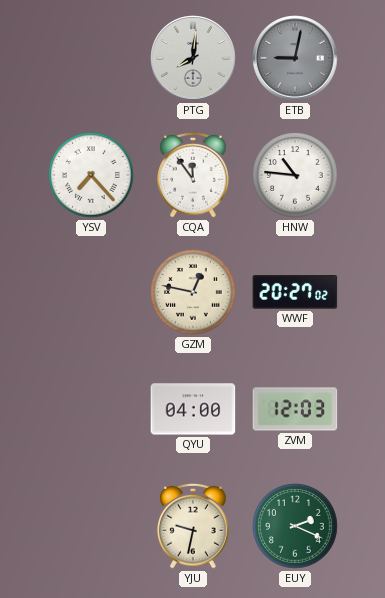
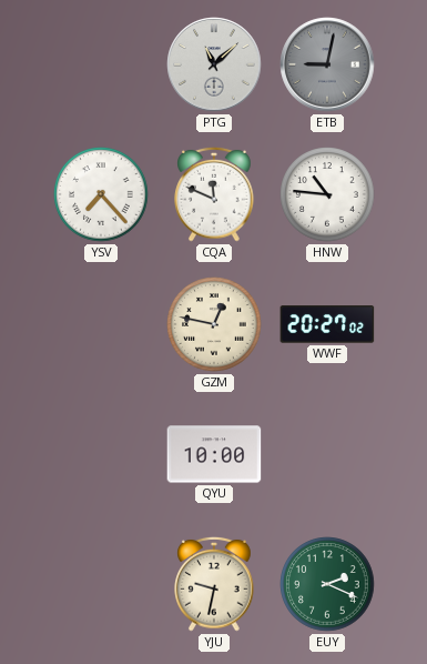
PTG: 8:01 -> 11:08 (214, 64)
CQA: 11:54 -> 11:49 (214, 194)
QYU: 04:00 -> 10:00 (214, 454)
ZVM: 12:03 -> none (295, 409)
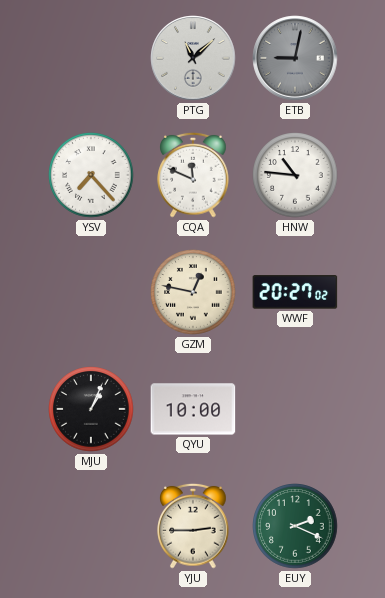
MJU: none -> 1:04 (91, 409)
YJU: 9:32 -> 2:45 (193, 526)
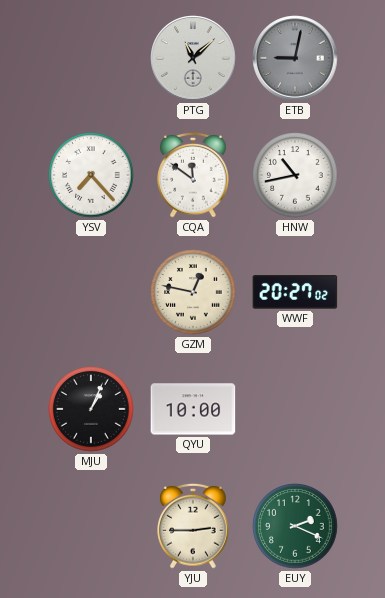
CQA: 11:49 -> 11:51 (193, 175)
HNW: 10:46 -> 10:43 (295, 175)
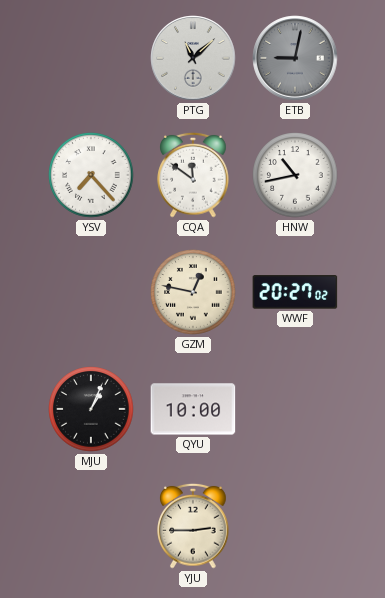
EUY: 2:19 -> none (295, 526)
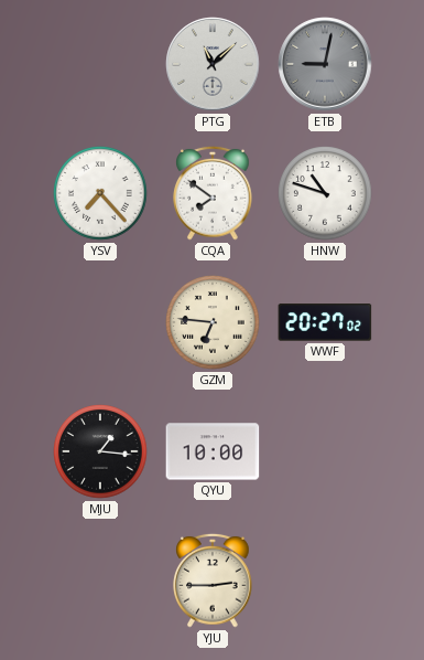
CQA: 11:51 -> 7:51 (213, 193)
HNW: 10:43 -> 10:48 (325, 193)
GZM: 12:47 -> 6:46 (213, 322)
MJU: 1:04 -> 1:16 (100, 451)
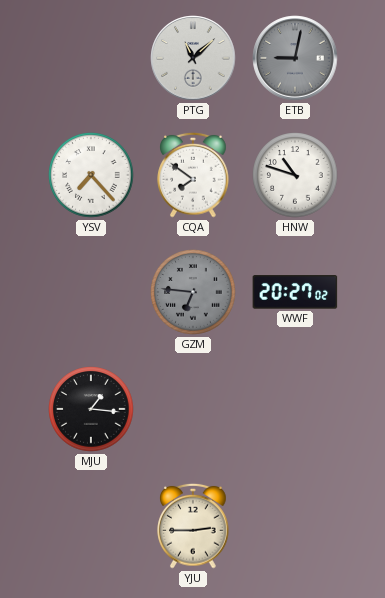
GZM dial: cream -> grey (193, 292)
QYU: 10:00 -> none (213, 451)
